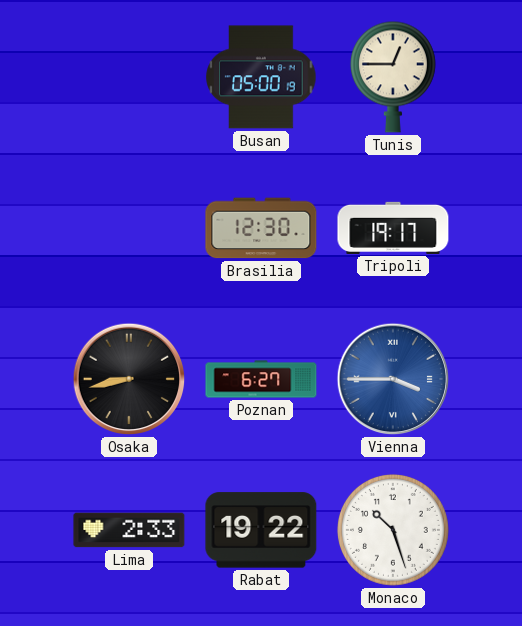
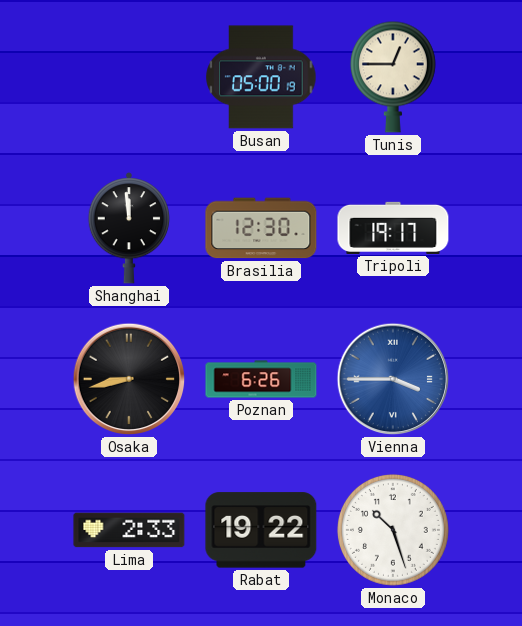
Shanghai: none -> 11:59 (129, 228)
Poznan: 6:27 -> 6:26 (261, 379)
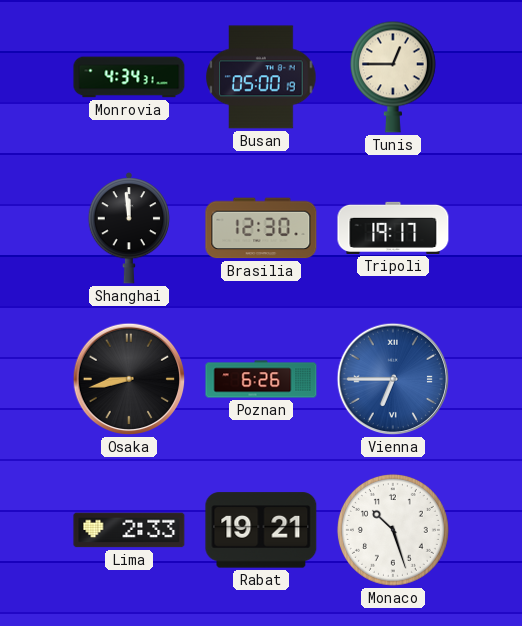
Monrovia: none -> 4:34 (129, 77)
Vienna: 3:45 -> 6:45 (393, 379)
Rabat: 19:22 -> 19:21 (261, 530)
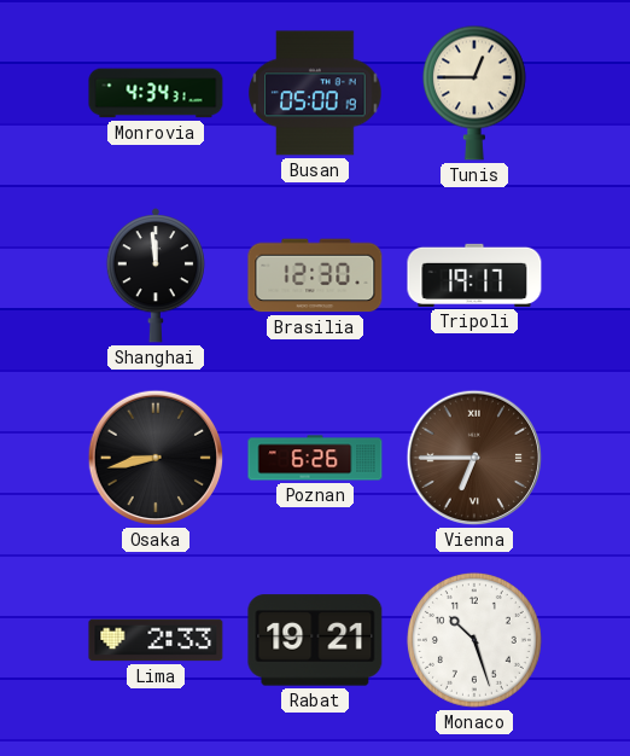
Vienna dial: blue -> brown (474, 458)
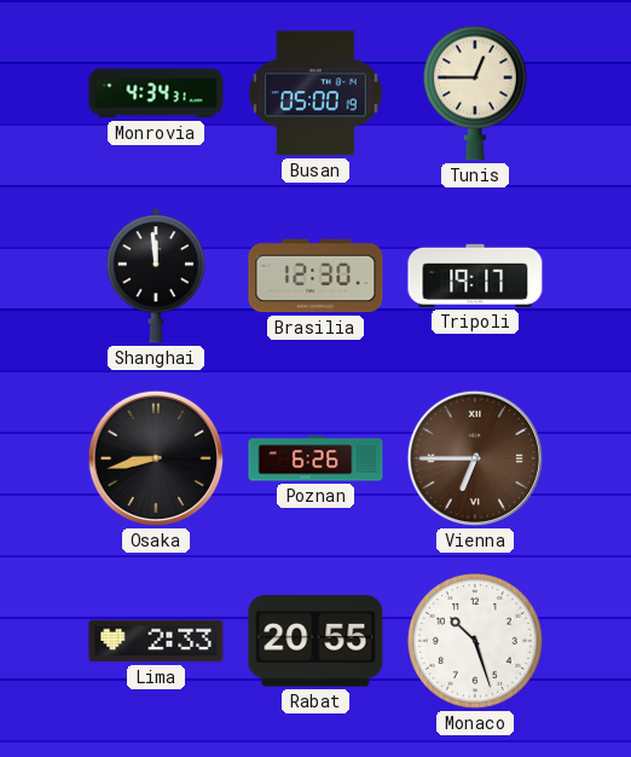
Rabat: 19:21 -> 20:55 (315, 641)
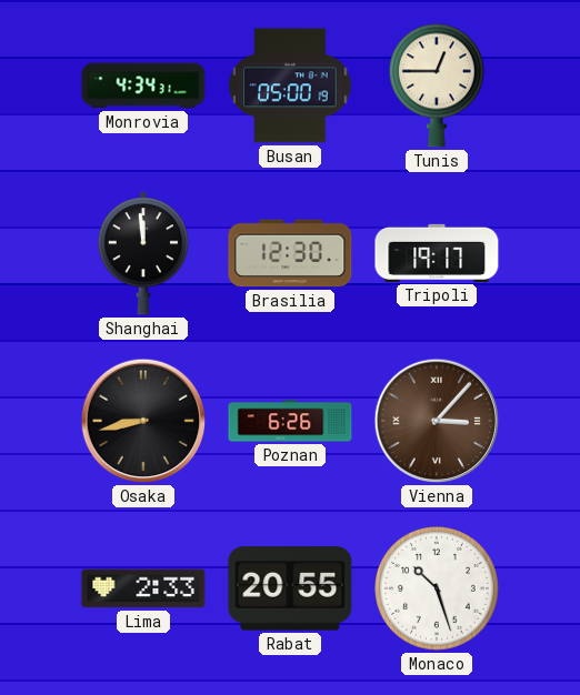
Vienna: 6:45 -> 3:07 (437, 421)
